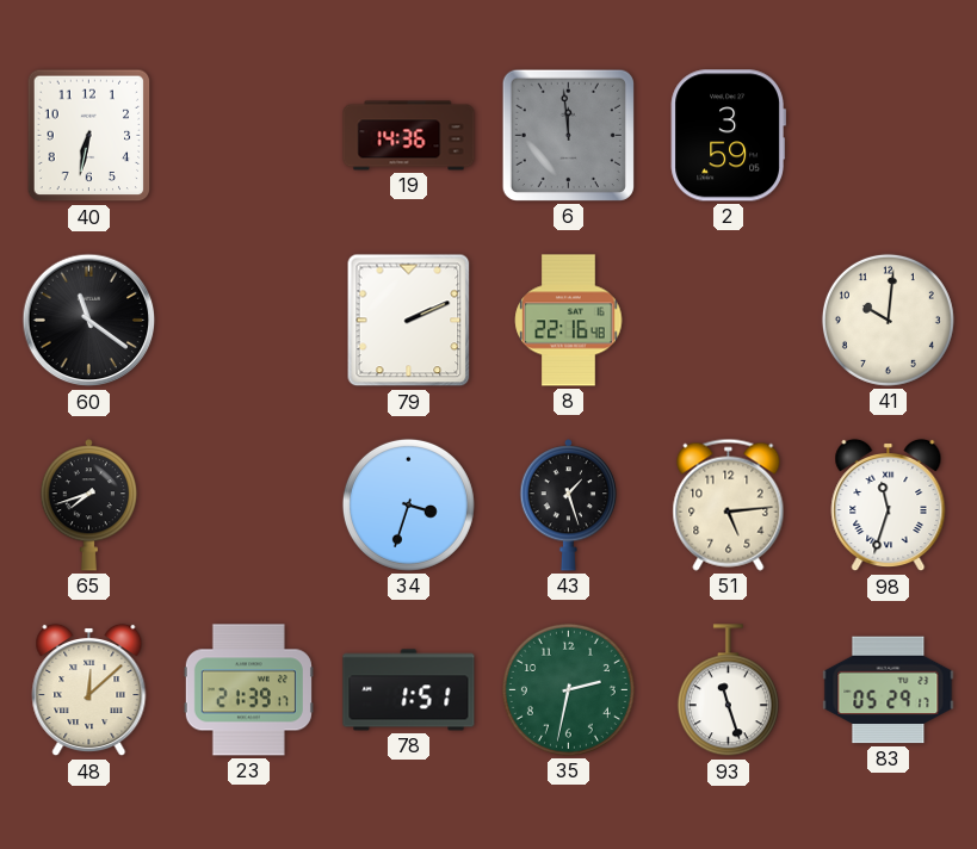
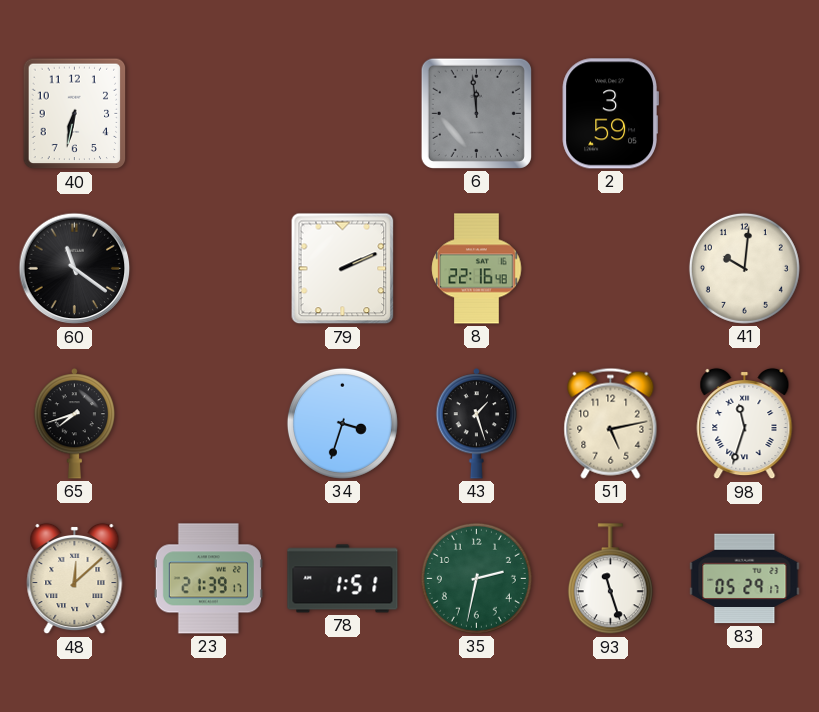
19: 14:36 -> none (409, 136)
51: 5:14 -> 5:13 (611, 423)
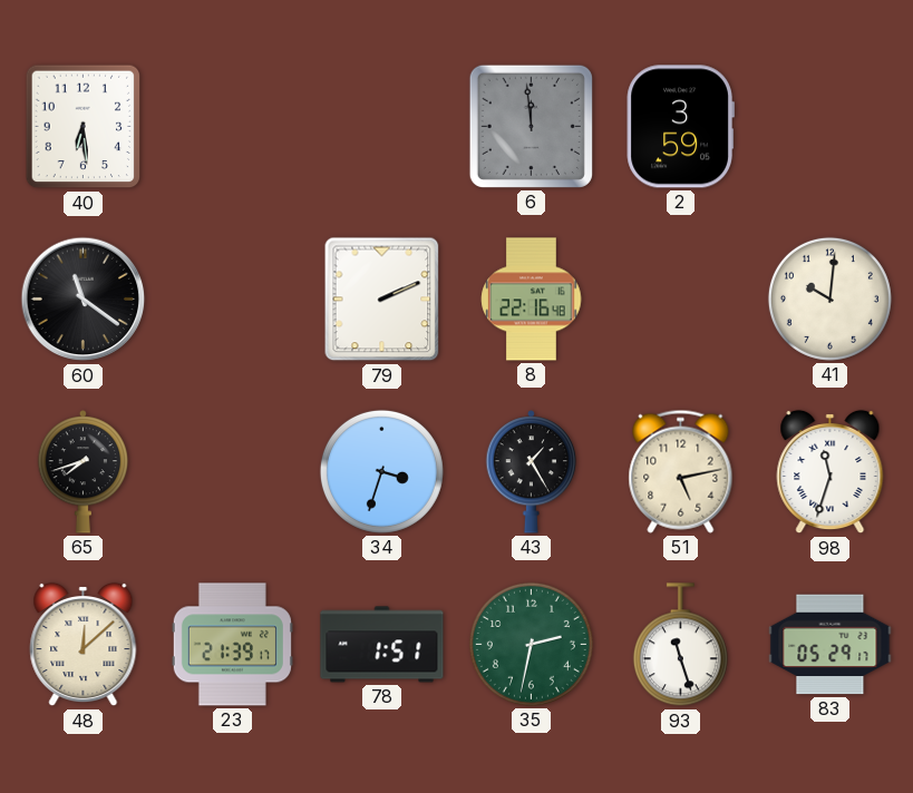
40: 6:32 -> 6:29 (84, 127)
43: 1:27 -> 1:25 (532, 472)
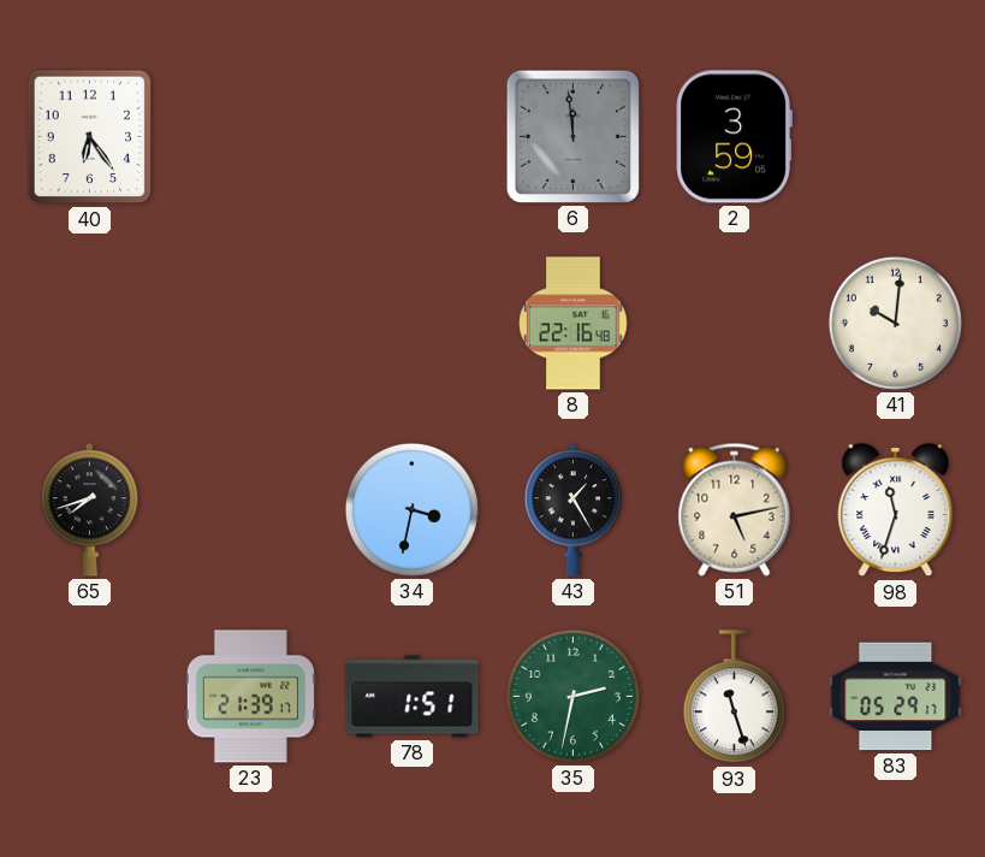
40: 6:29 -> 6:24 (90, 137)
60: 11:21 -> none (84, 300)
79: 2:11 -> none (382, 300)
34: 3:33 -> 3:32 (411, 509)
48: 12:08 -> none (84, 645)
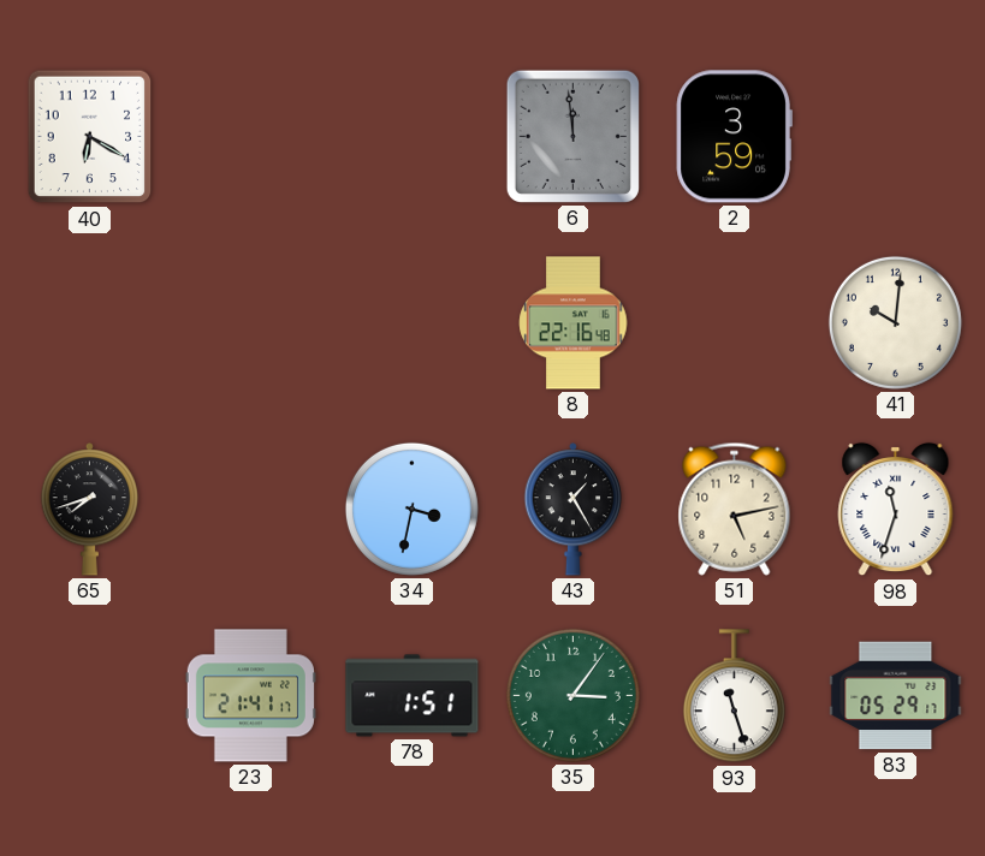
40: 6:24 -> 6:20 (90, 137)
23: 21:39 -> 21:41 (250, 696)
35: 2:32 -> 3:06 (572, 695)
